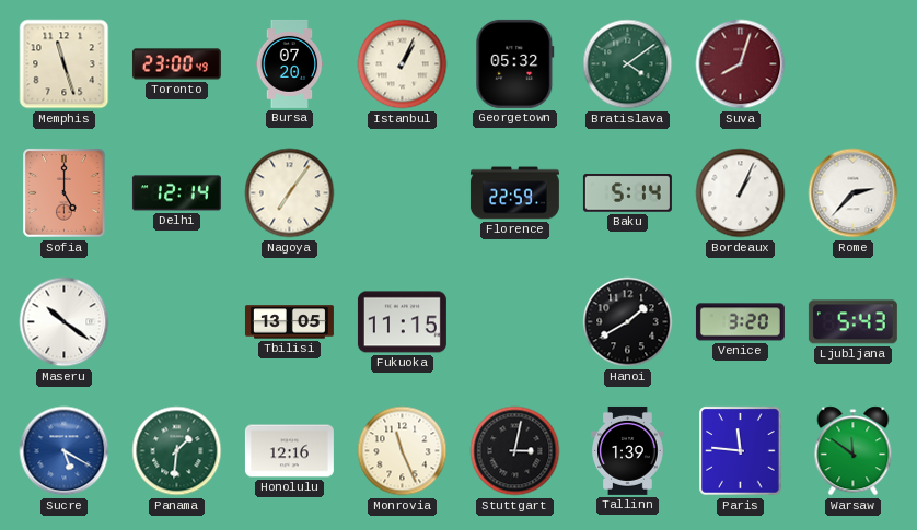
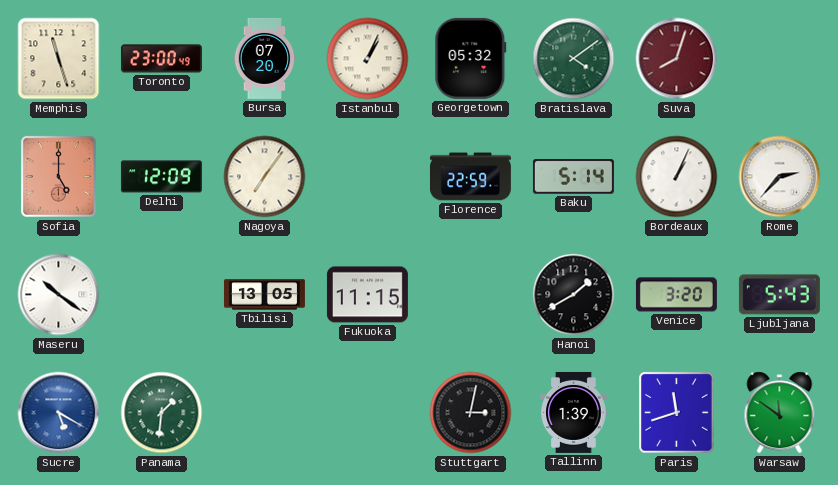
Delhi: 12:14 -> 12:09 (161, 177)
Honolulu: 12:16 -> none (289, 451)
Monrovia: 11:26 -> none (403, 451)
Paris: 11:46 -> 11:42 (677, 413)
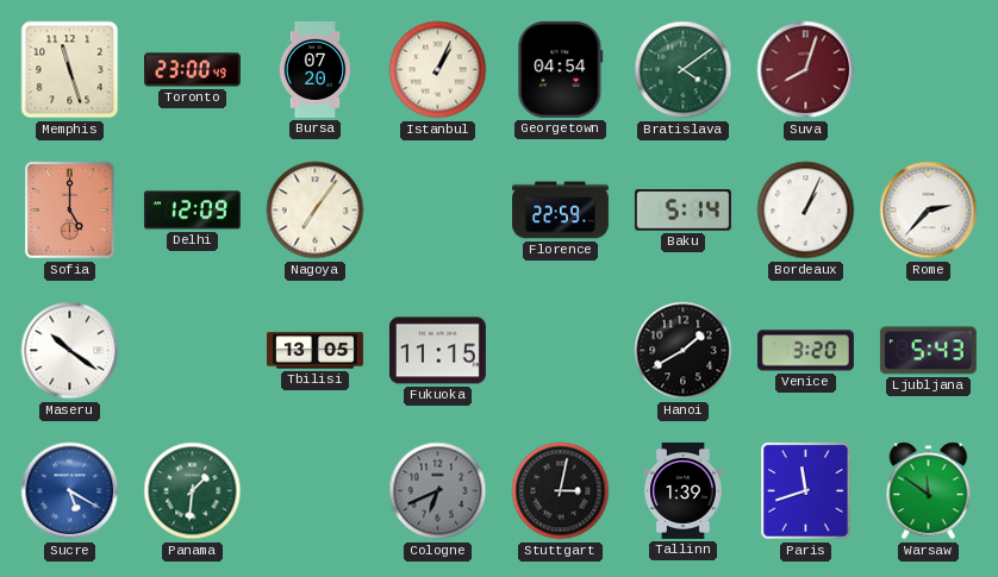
Georgetown: 05:32 -> 04:54 (561, 69)
Cologne: none -> 6:41 (438, 491)
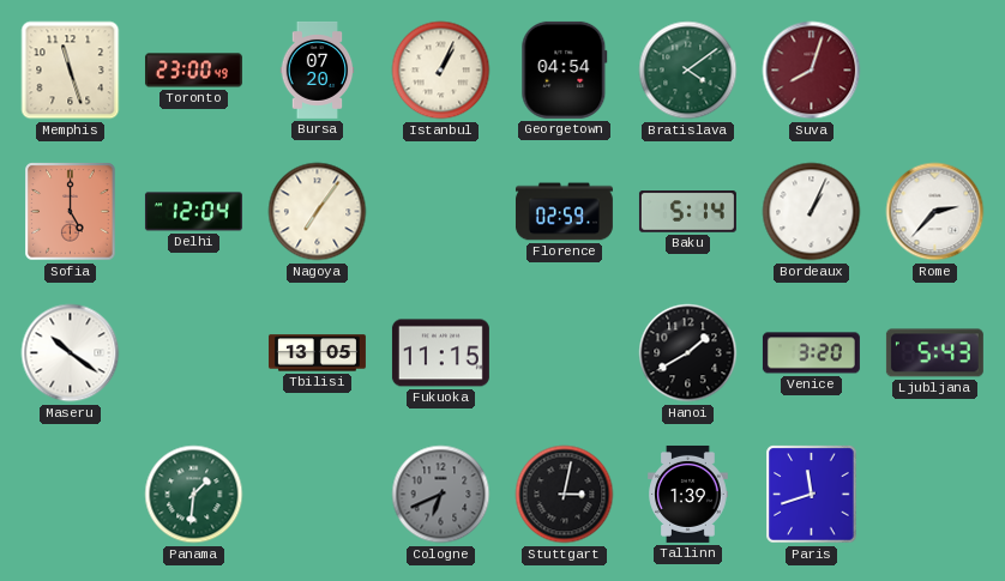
Delhi: 12:09 -> 12:04 (193, 212)
Florence: 22:59 -> 02:59 (564, 212)
Sucre: 5:20 -> none (70, 491)
Warsaw: 11:51 -> none (929, 491)
